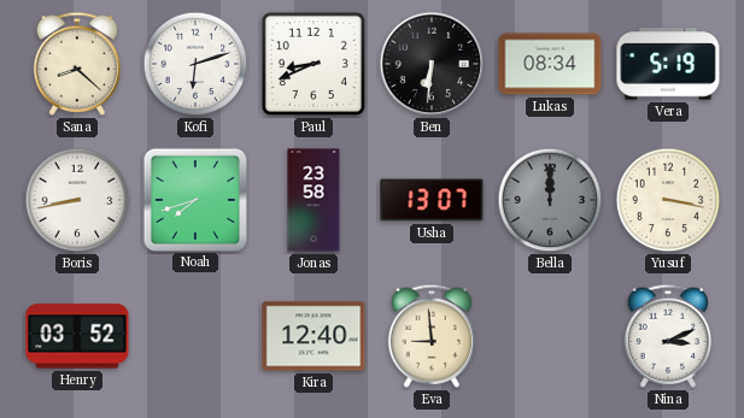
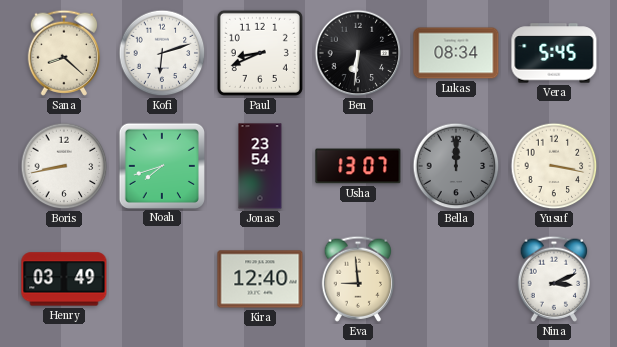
Vera: 5:19 -> 5:45 (554, 53)
Jonas: 23:58 -> 23:54 (260, 166)
Henry: 03:52 -> 03:49 (64, 279)
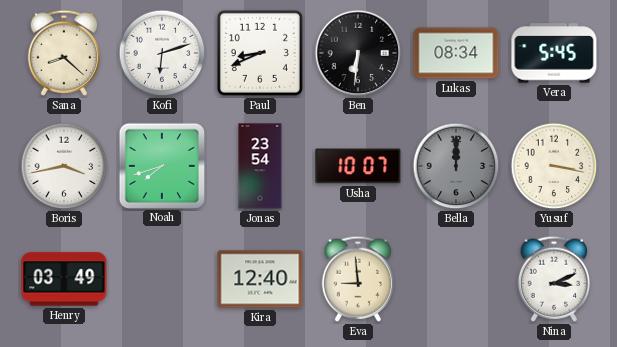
Boris: 8:43 -> 3:43 (64, 166)
Usha: 13:07 -> 10:07 (358, 166)
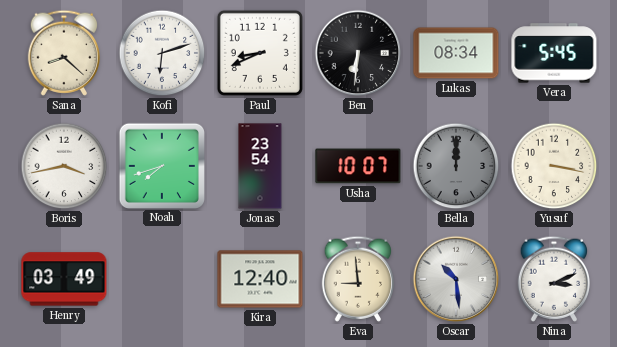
Oscar: none -> 10:29 (456, 279)
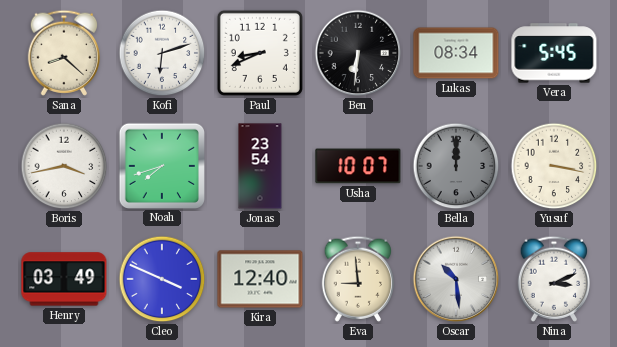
Cleo: none -> 3:49 (162, 279)
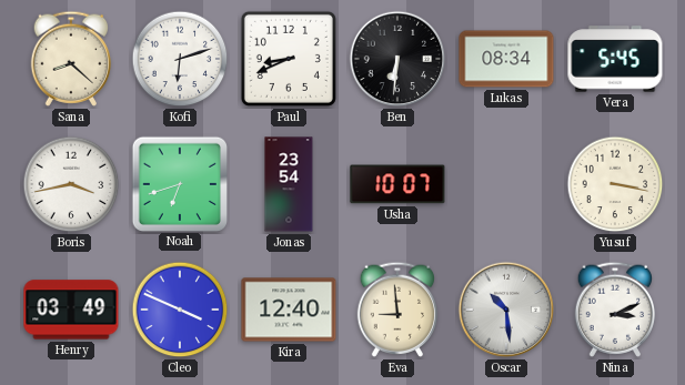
Noah: 7:42 -> 6:42 (179, 183)
Bella: 12:00 -> none (456, 166)
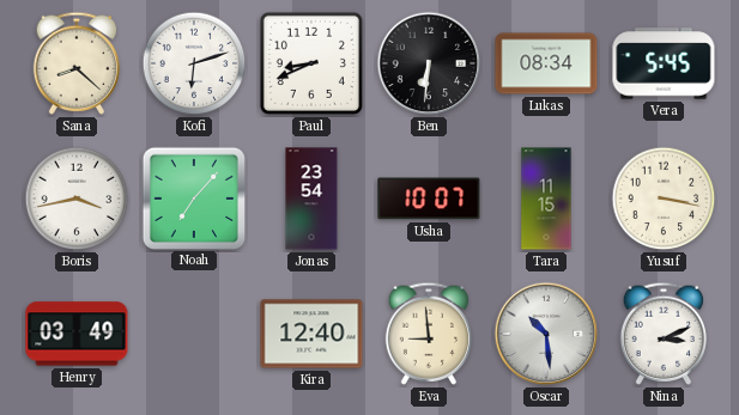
Noah: 6:42 -> 7:07 (193, 197)
Tara: none -> 11:15 (546, 199)
Cleo: 3:49 -> none (180, 310)
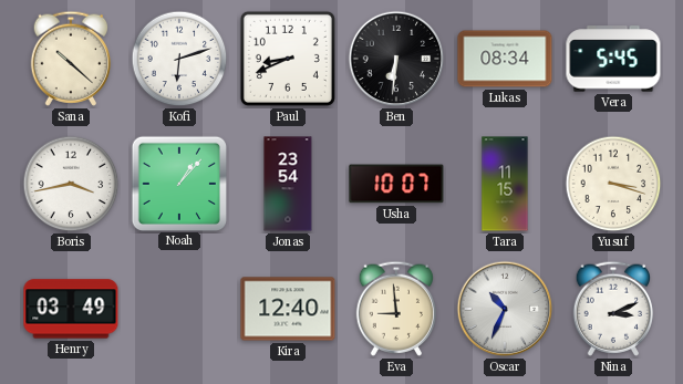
Sana: 8:22 -> 10:22 (71, 59)
Noah: 7:07 -> 1:07 (178, 183)
Yusuf: 3:17 -> 3:18 (613, 184)
Oscar: 10:29 -> 10:34 (505, 309)
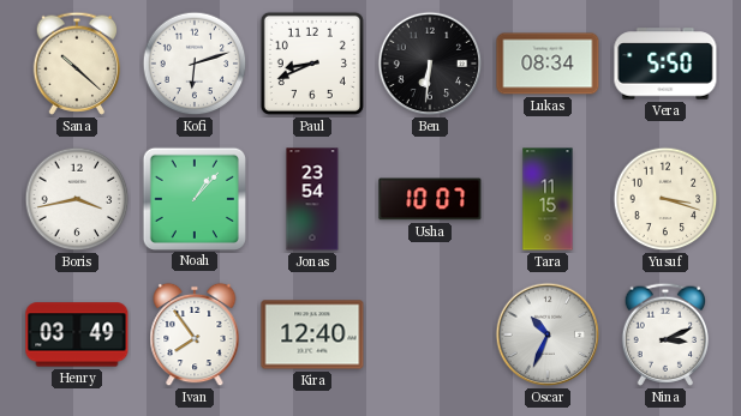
Vera: 5:45 -> 5:50 (665, 64)
Ivan: none -> 7:54 (195, 334)
Eva: 8:59 -> none (396, 309)
